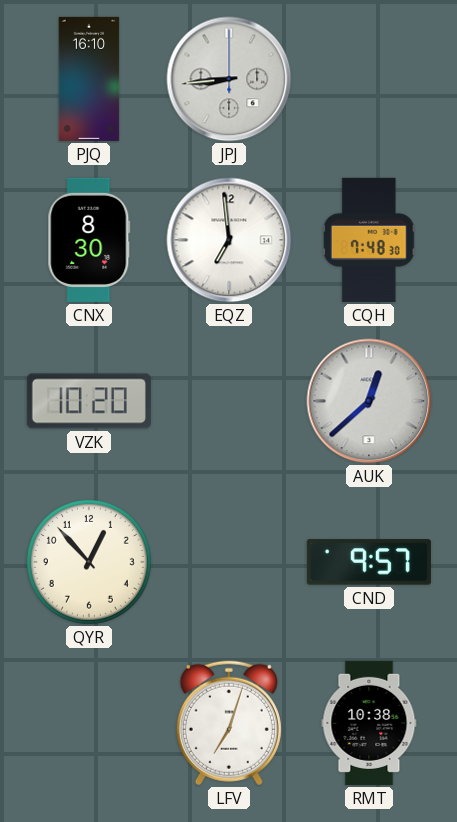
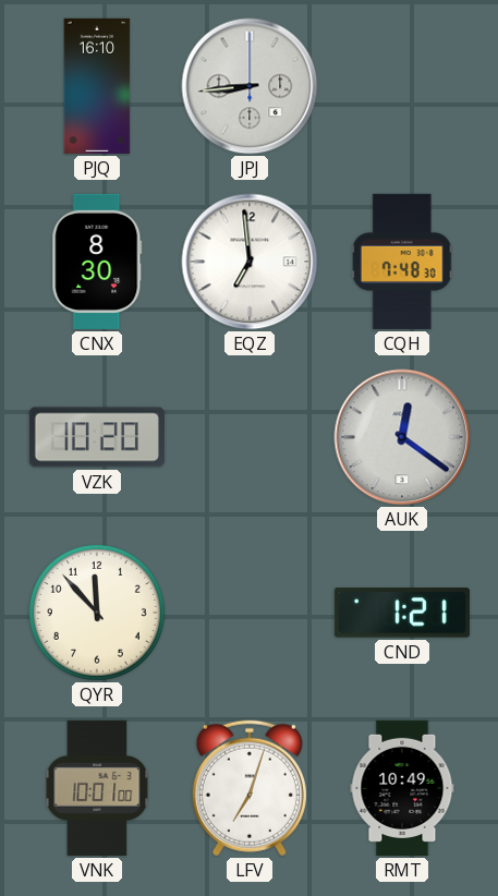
AUK: 12:38 -> 12:21 (402, 437)
QYR: 12:53 -> 11:53 (97, 613)
CND: 9:57 -> 1:21 (402, 613)
VNK: none -> 10:01 (97, 788)
RMT: 10:38 -> 10:49 (402, 788)
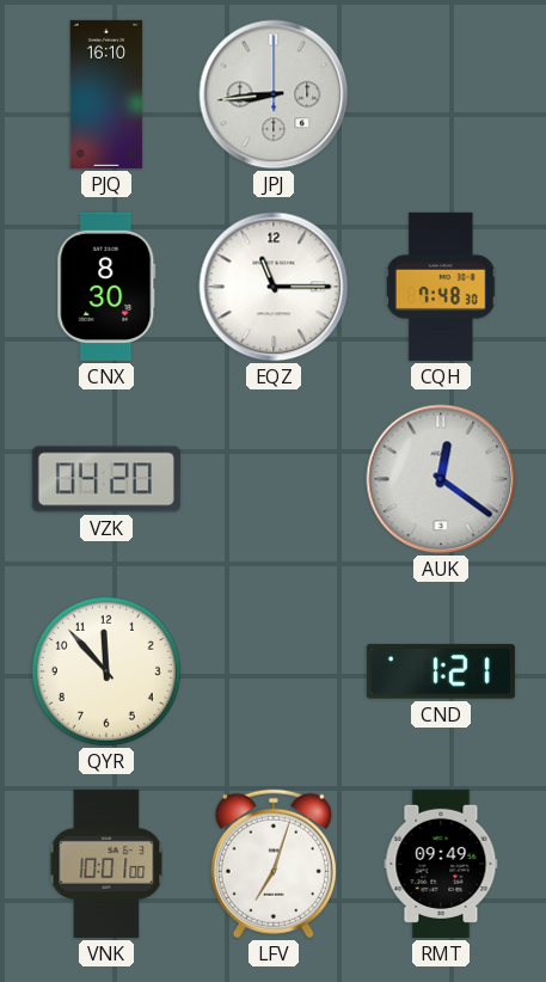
EQZ: 6:59 -> 11:15 (274, 287)
VZK: 10:20 -> 04:20 (106, 479)
RMT: 10:49 -> 09:49 (441, 864)
